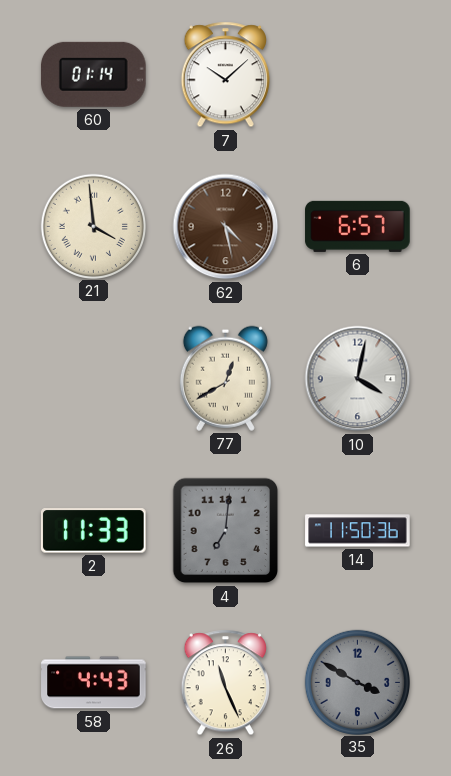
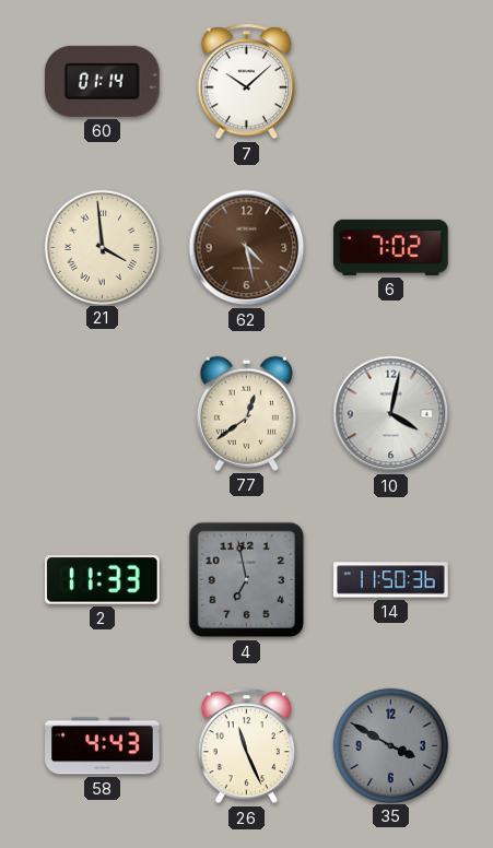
6: 6:57 -> 7:02 (391, 247)
77: 12:40 -> 12:39 (246, 413)
4: 7:01 -> 6:58 (247, 580)
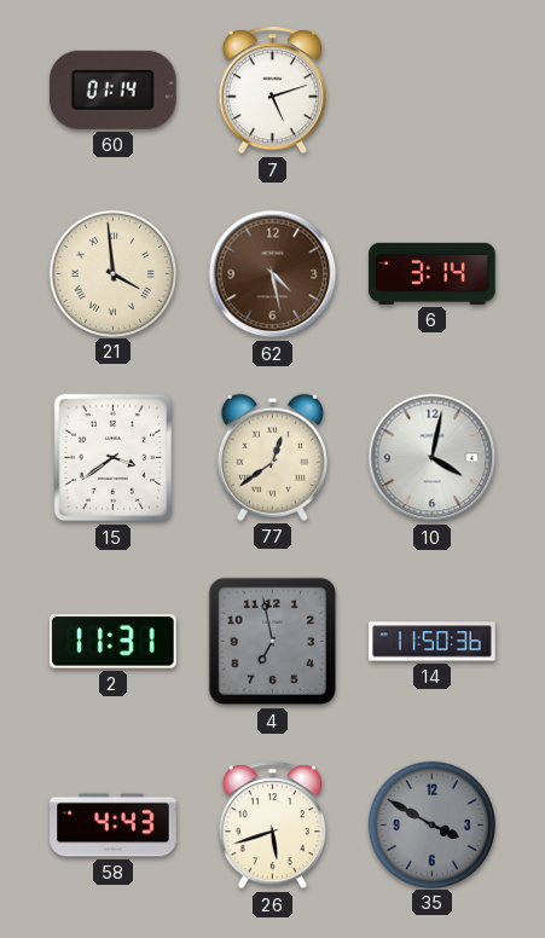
7: 10:08 -> 5:12 (272, 91)
6: 7:02 -> 3:14 (433, 273)
15: none -> 3:39 (114, 458)
2: 11:33 -> 11:31 (114, 642)
26: 11:26 -> 5:42 (272, 826)
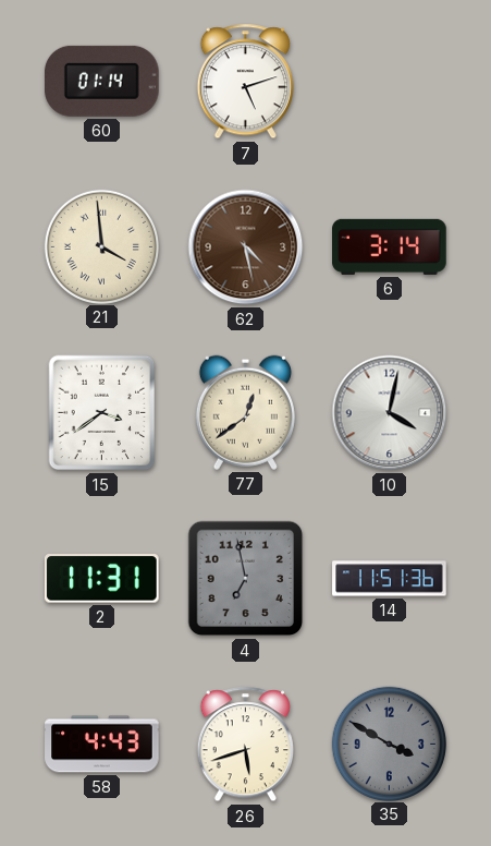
14: 11:50 -> 11:51 (390, 579)
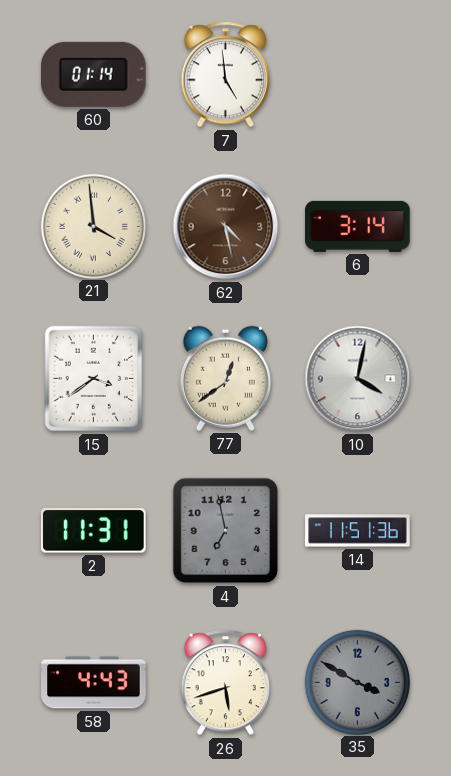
7: 5:12 -> 4:59 (225, 75)
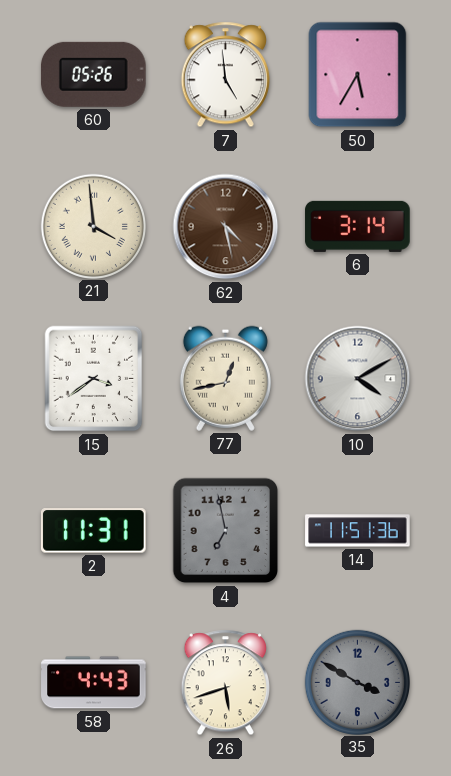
60: 01:14 -> 05:26 (93, 74)
50: none -> 5:35 (358, 75)
77: 12:39 -> 12:43 (225, 378)
10: 4:02 -> 4:10 (358, 379)
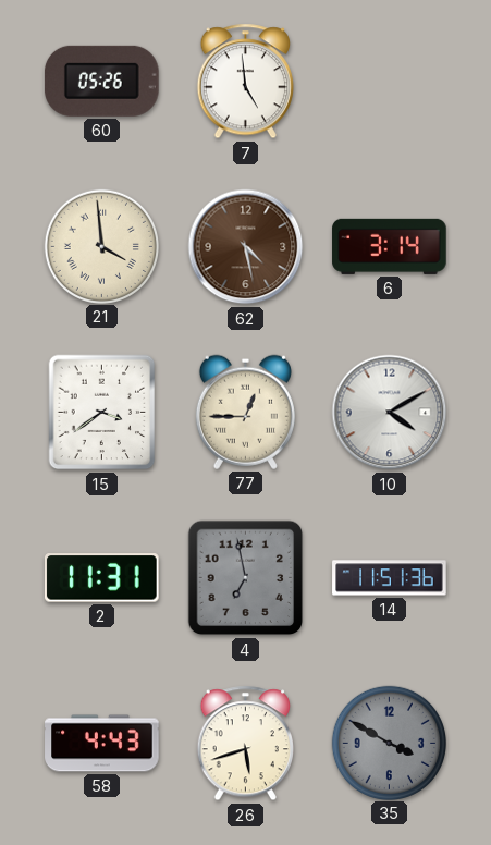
50: 5:35 -> none (358, 75)
77: 12:43 -> 12:45 (245, 412)
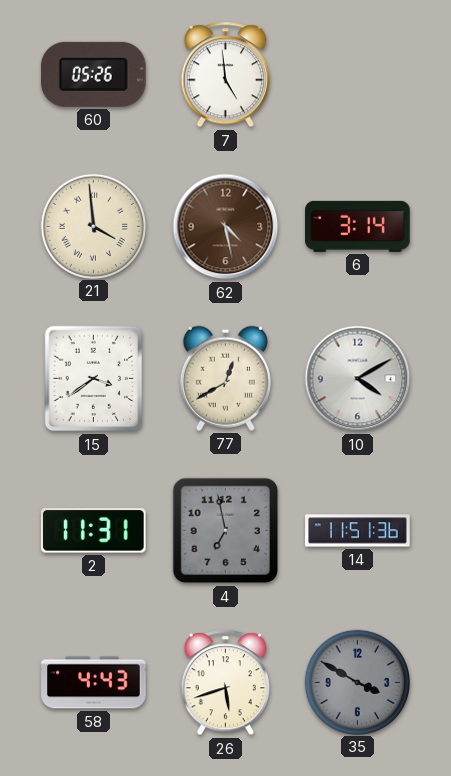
77: 12:45 -> 12:40 (225, 378)
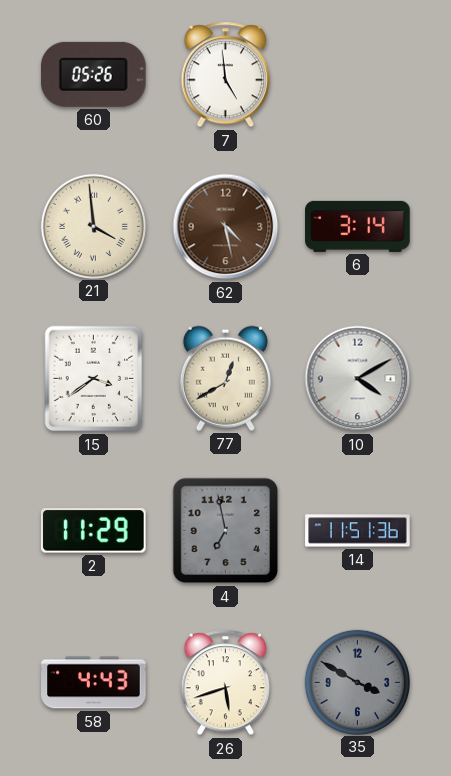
2: 11:31 -> 11:29 (94, 531)
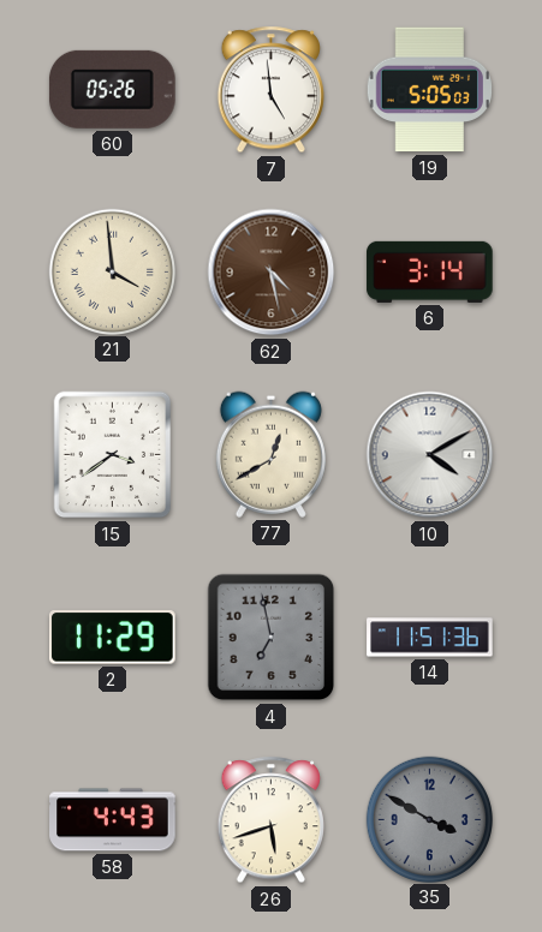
19: none -> 5:05 (429, 90)
